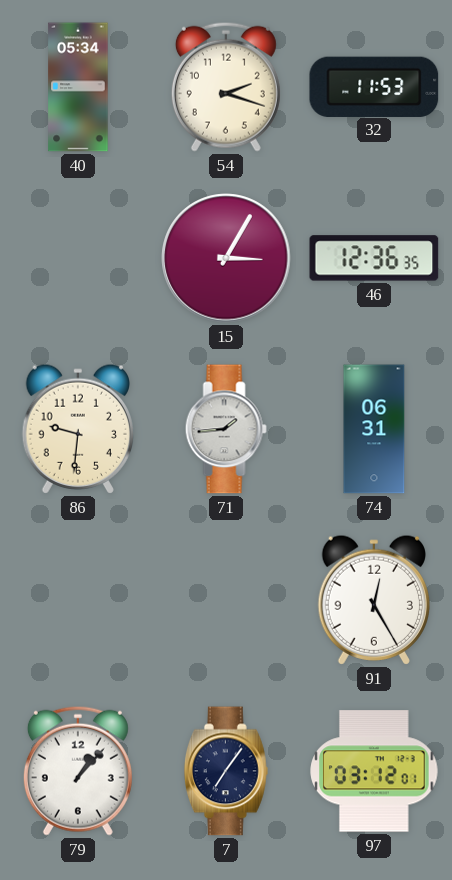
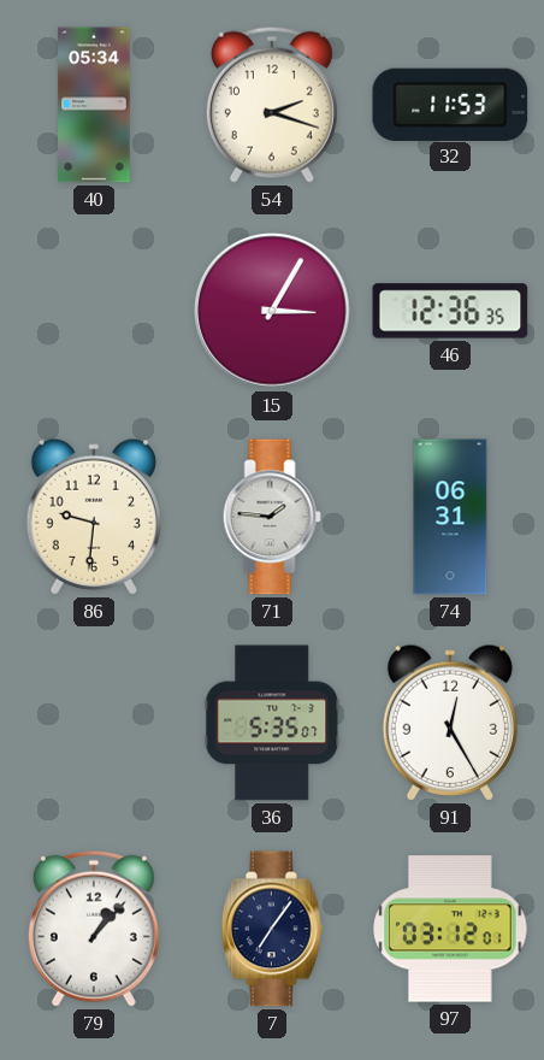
71: 1:44 -> 1:46 (272, 517)
36: none -> 5:35 (272, 723)
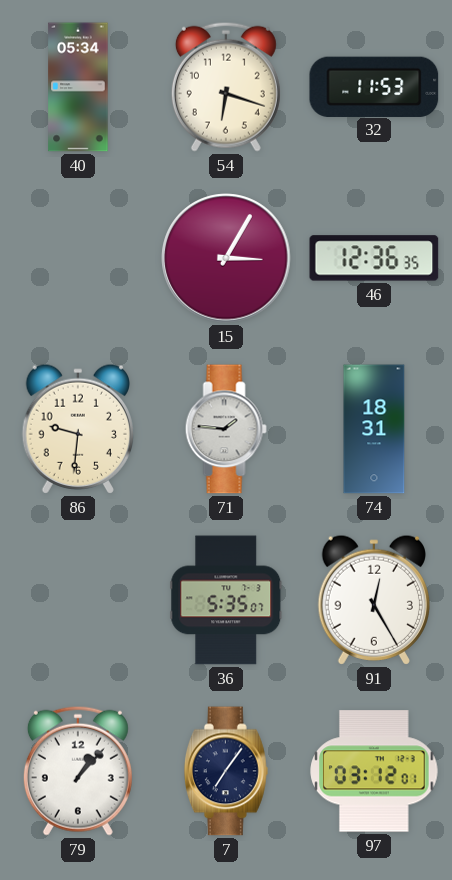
54: 2:18 -> 6:18 (226, 87)
74: 06:31 -> 18:31 (374, 429)
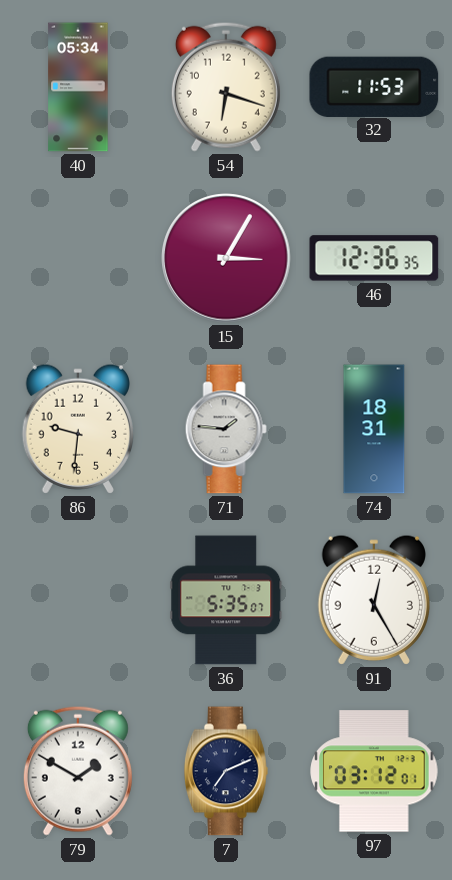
79: 1:07 -> 1:50 (78, 771)
7: 7:06 -> 7:11 (227, 771)
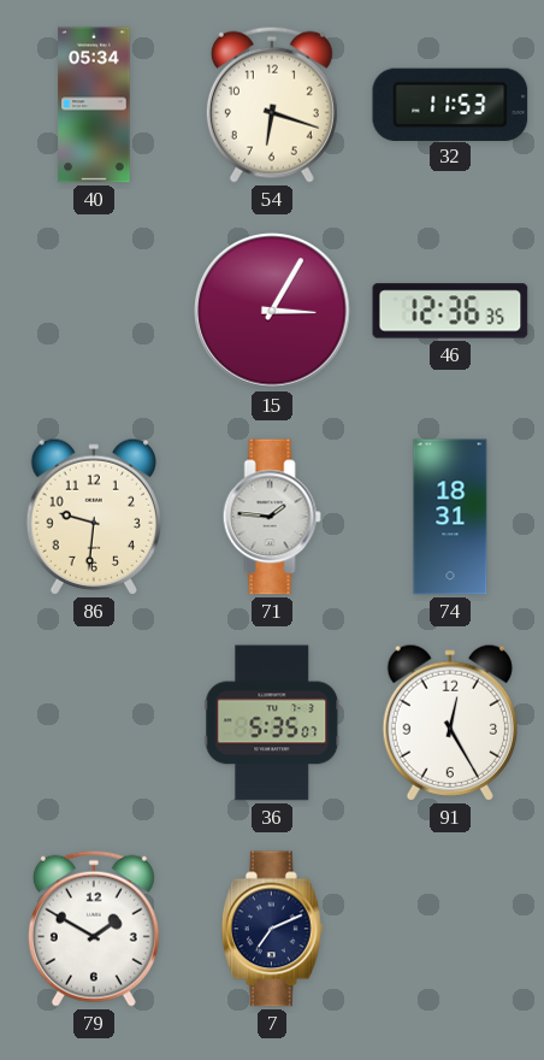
97: 03:12 -> none (374, 771)
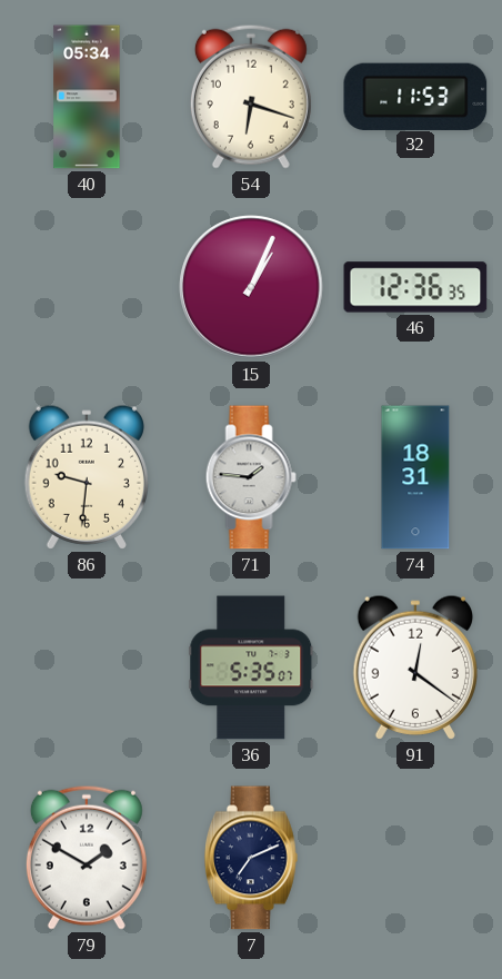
15: 3:05 -> 1:04 (251, 287)
91: 12:25 -> 12:21 (414, 667)
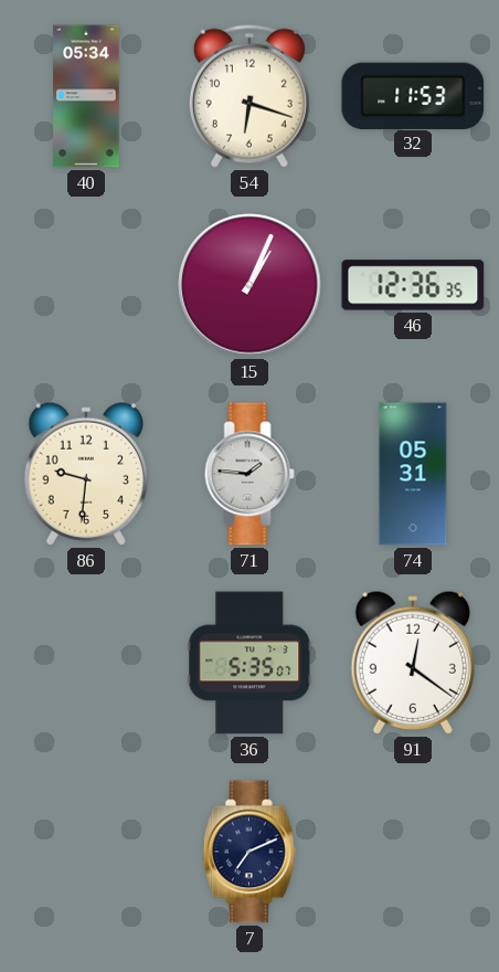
74: 18:31 -> 05:31 (413, 474)
79: 1:50 -> none (87, 858)
